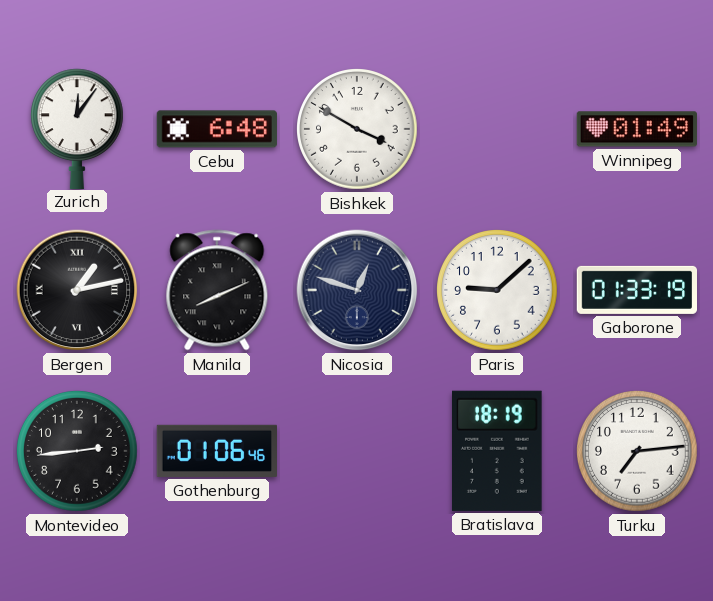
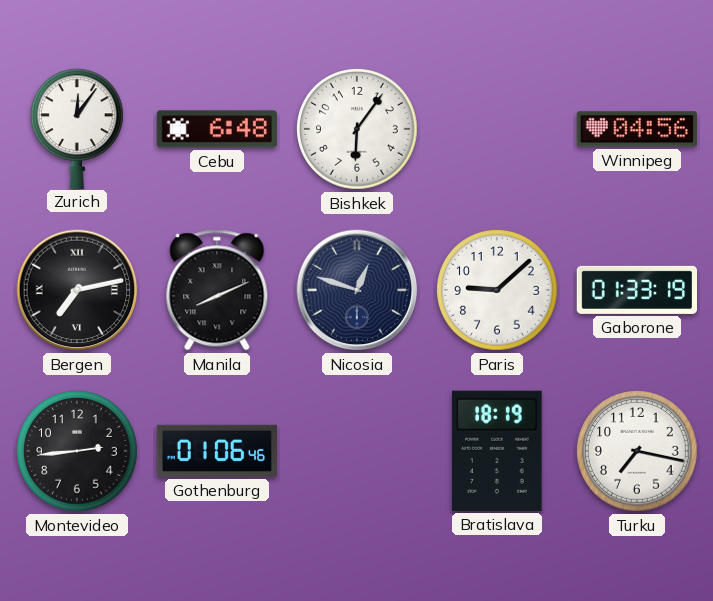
Bishkek: 3:50 -> 6:06 (358, 130)
Winnipeg: 01:49 -> 04:56 (636, 129)
Bergen: 1:13 -> 7:13 (77, 290)
Turku: 7:14 -> 7:17 (638, 452)
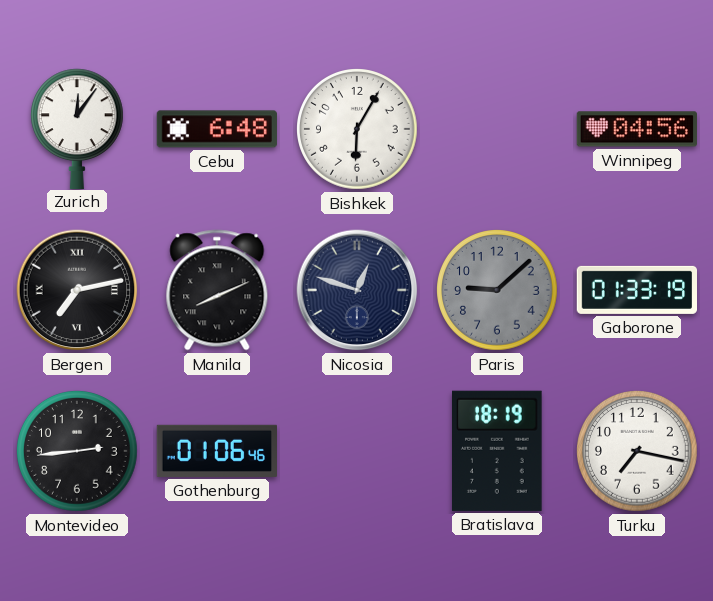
Bishkek: 6:06 -> 6:05 (358, 130)
Paris dial: white -> grey (498, 291)
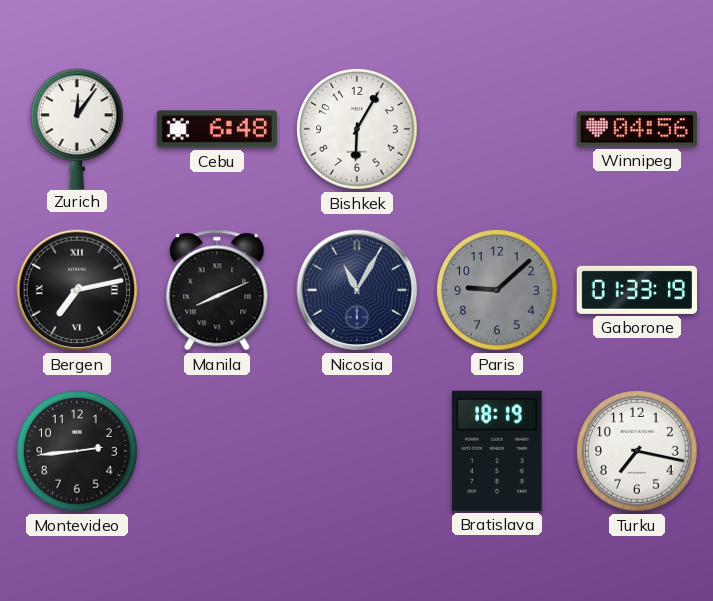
Nicosia: 12:48 -> 11:05 (357, 290)
Gothenburg: 01:06 -> none (216, 451)
